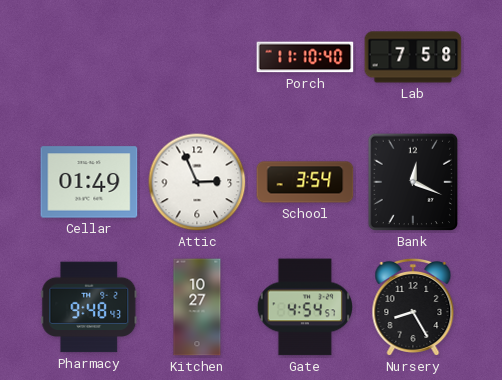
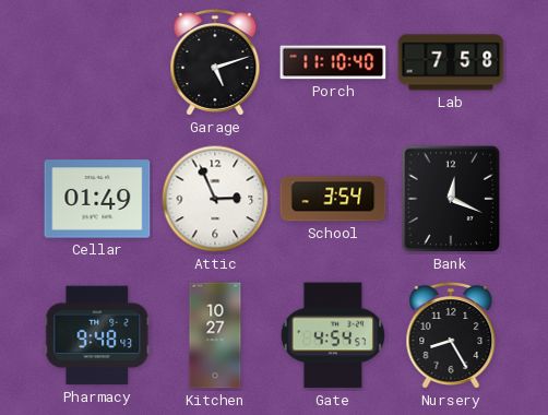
Garage: none -> 5:12 (215, 62)
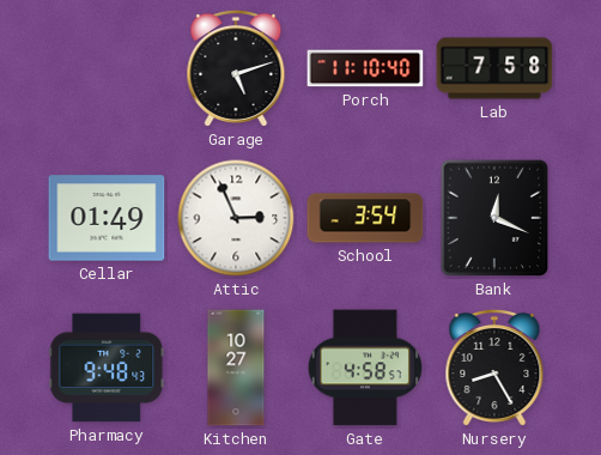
Gate: 4:54 -> 4:58 (364, 368)
